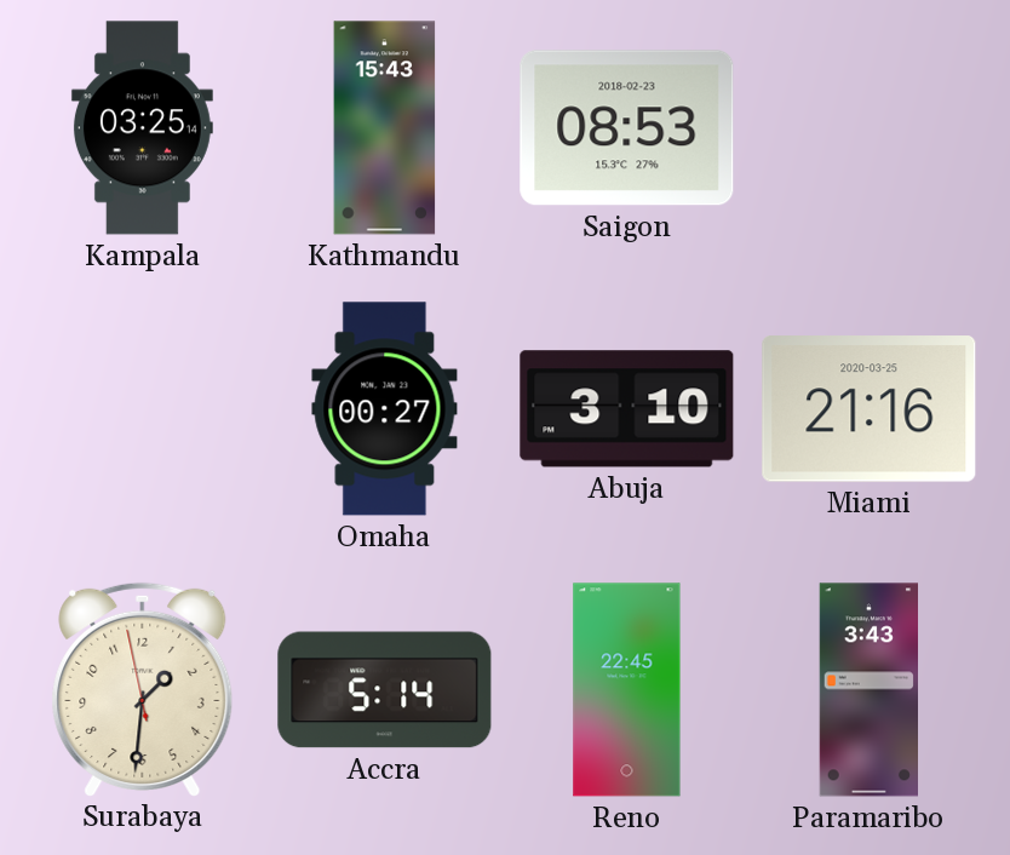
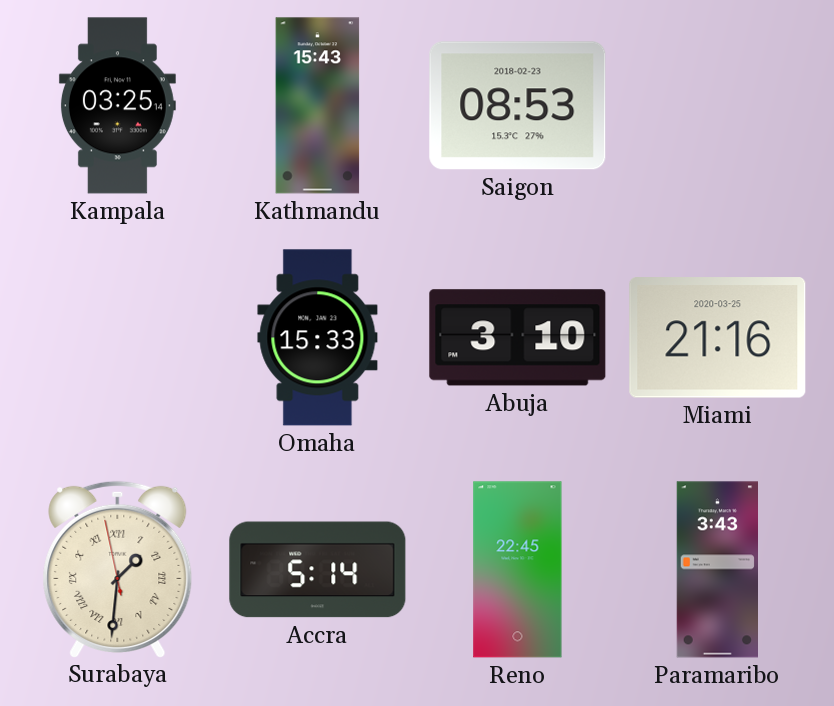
Omaha: 00:27 -> 15:33 (318, 338)
Surabaya numerals: Arabic -> Roman (118, 569)
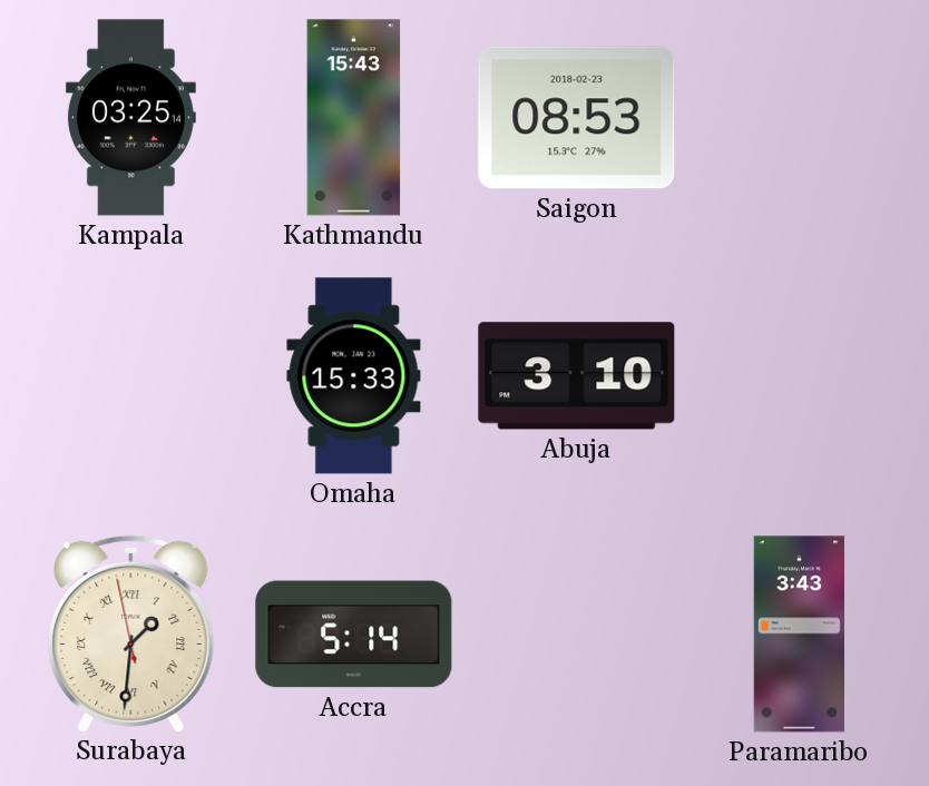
Miami: 21:16 -> none (718, 338)
Reno: 22:45 -> none (518, 570)
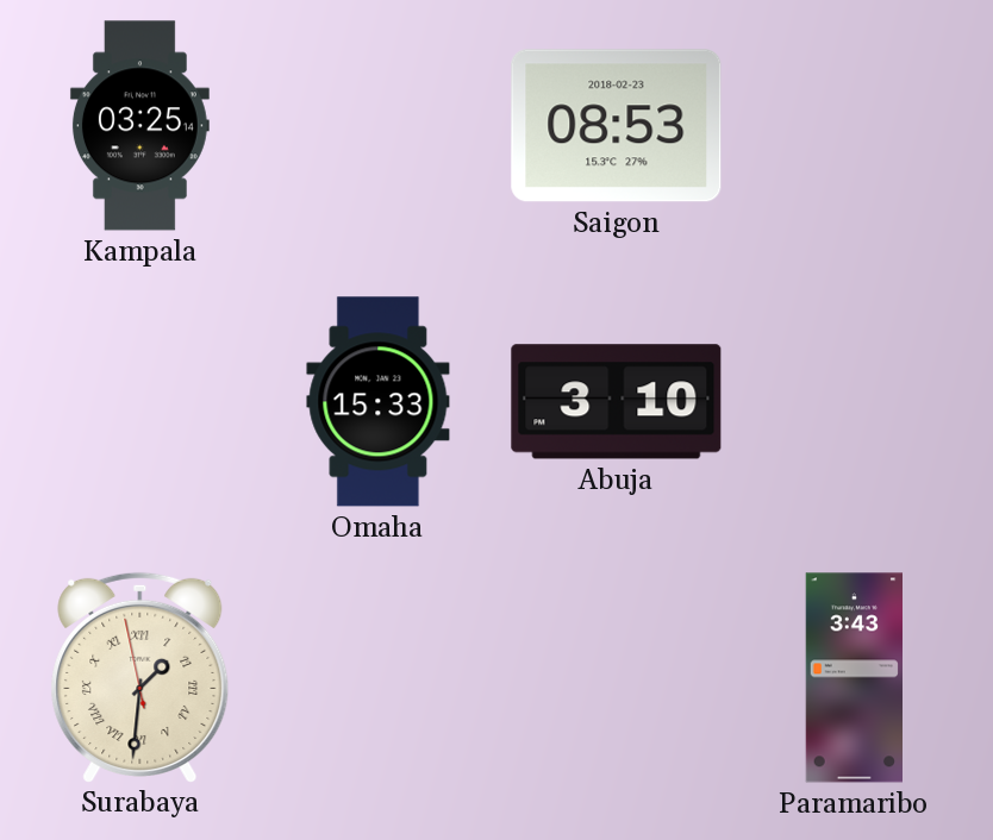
Kathmandu: 15:43 -> none (354, 118)
Accra: 5:14 -> none (354, 635)
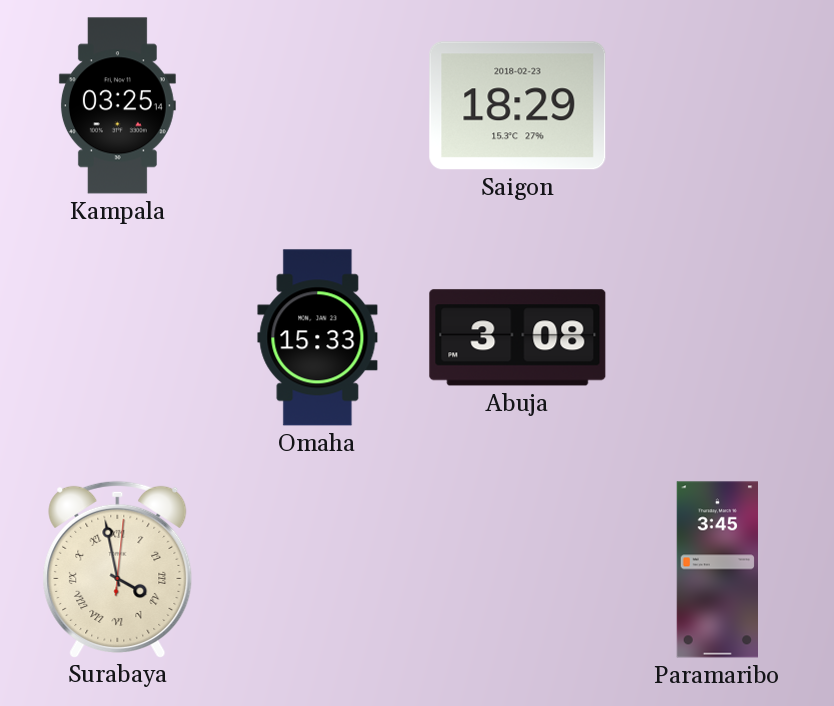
Saigon: 08:53 -> 18:29 (518, 106)
Abuja: 3:10 -> 3:08 (518, 338)
Surabaya: 1:30 -> 3:58 (118, 569)
Paramaribo: 3:43 -> 3:45 (717, 570)
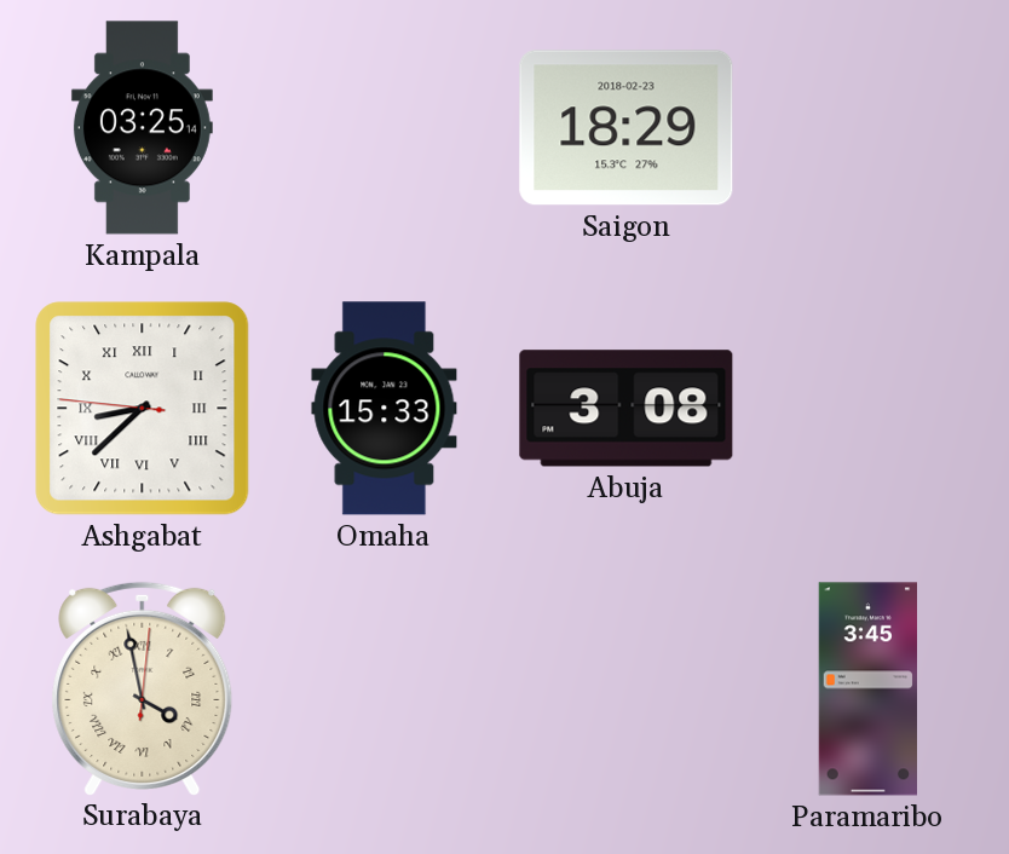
Ashgabat: none -> 8:37 (143, 409)
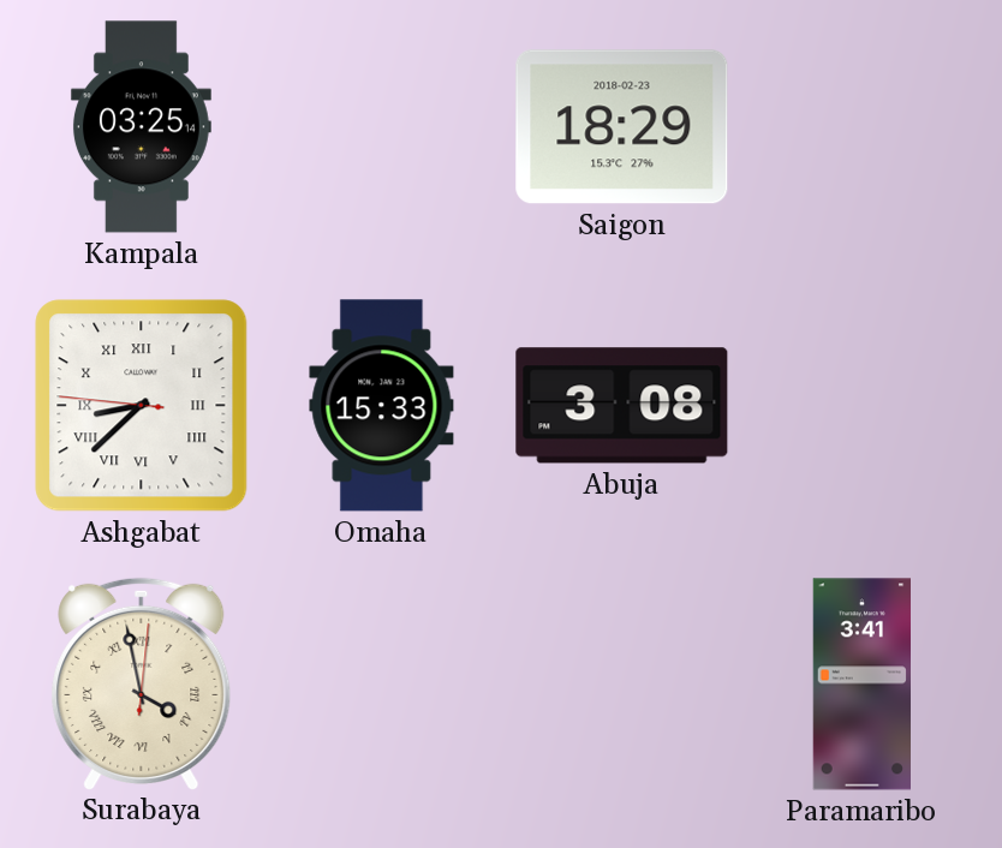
Paramaribo: 3:45 -> 3:41 (861, 685)
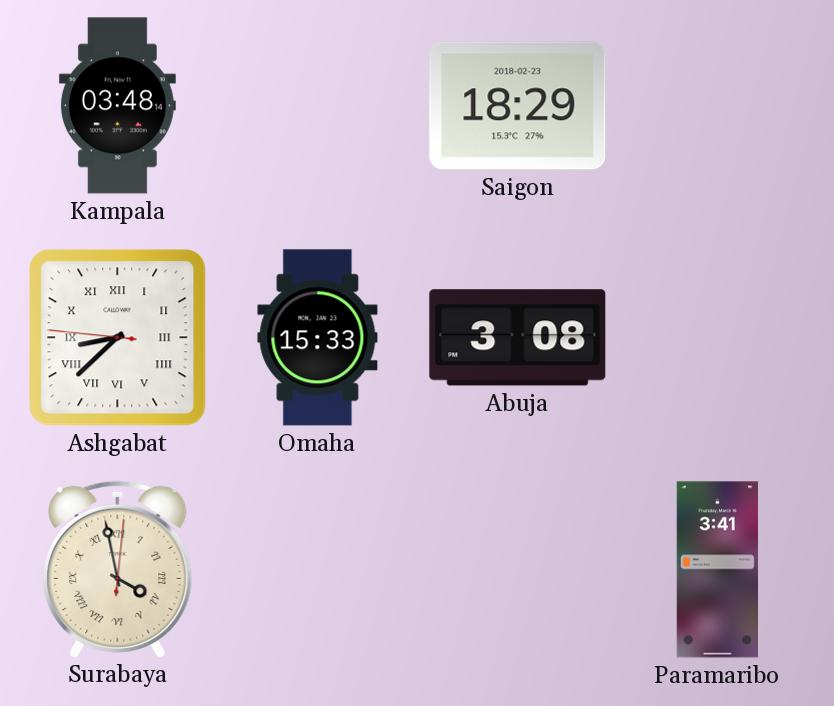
Kampala: 03:25 -> 03:48 (117, 106)
